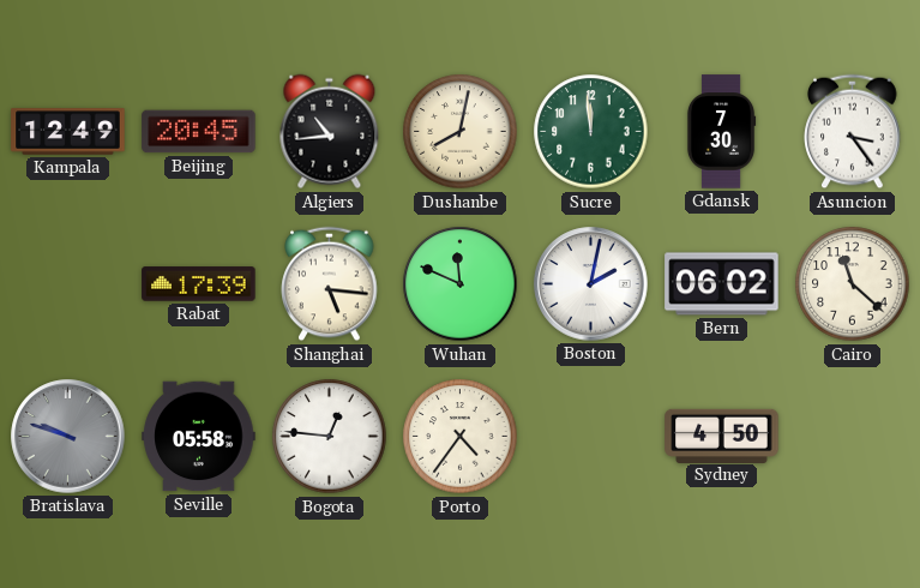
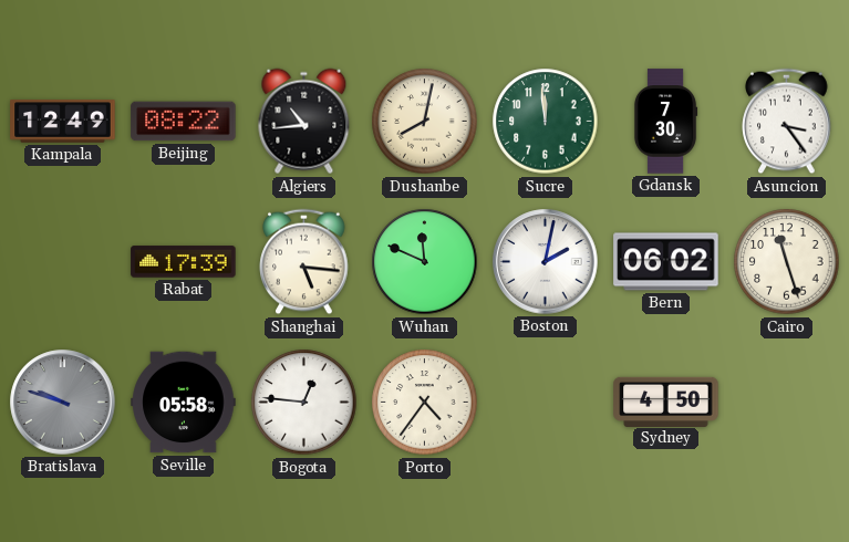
Beijing: 20:45 -> 08:22 (184, 122)
Cairo: 11:22 -> 11:27 (787, 262)
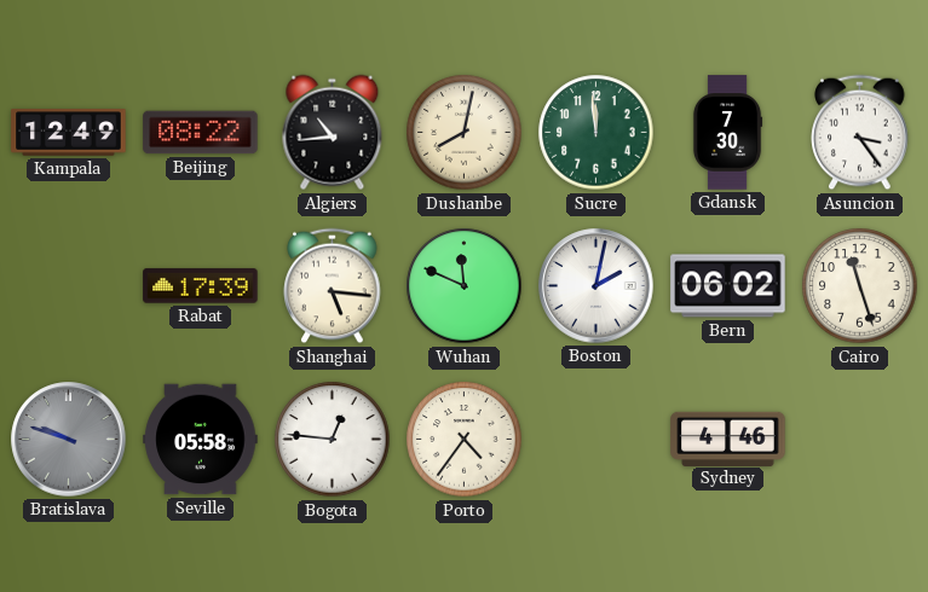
Sydney: 4:50 -> 4:46 (728, 439)
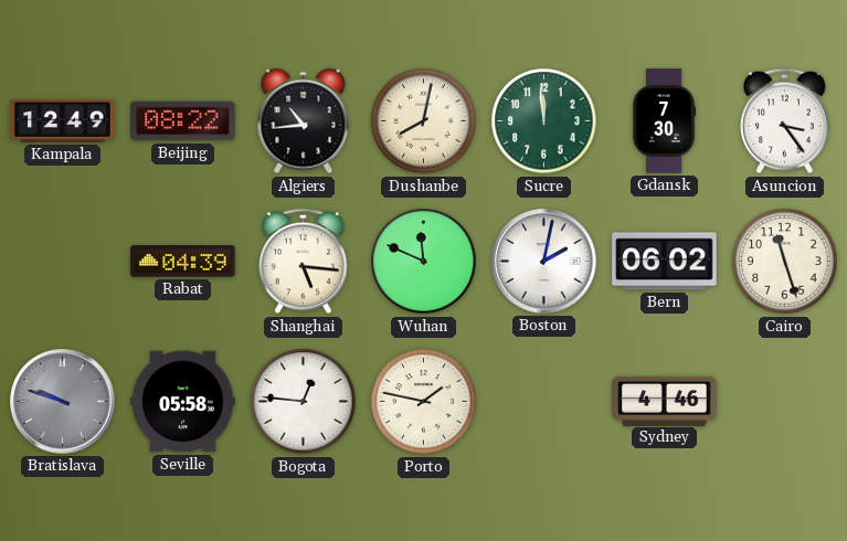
Rabat: 17:39 -> 04:39 (183, 262)
Porto: 4:36 -> 1:47 (424, 402)
